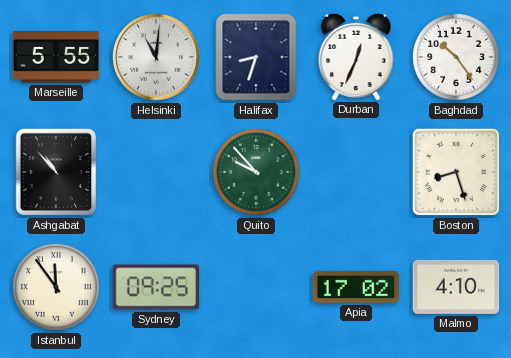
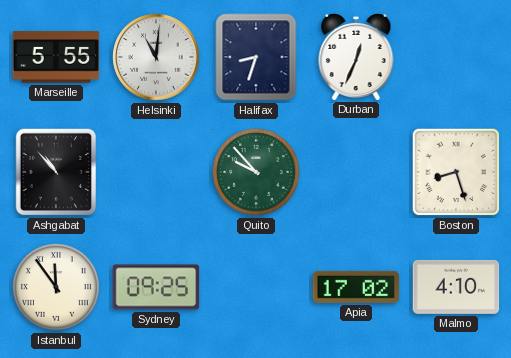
Baghdad: 10:24 -> none (456, 57)
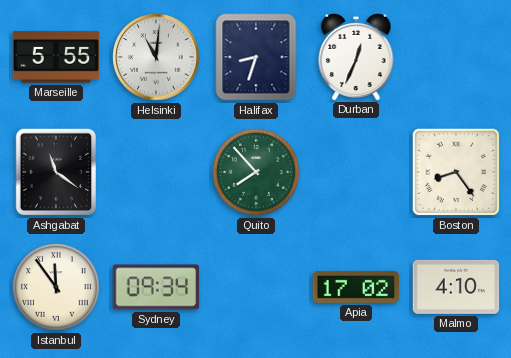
Ashgabat: 10:53 -> 11:21 (56, 172)
Quito: 9:53 -> 7:53 (256, 172)
Boston: 8:27 -> 8:24 (456, 172)
Sydney: 09:25 -> 09:34 (156, 287)
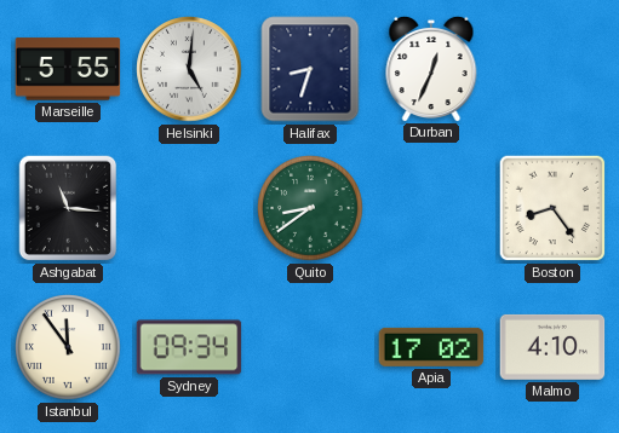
Helsinki: 11:01 -> 5:01 (189, 69)
Ashgabat: 11:21 -> 11:16 (68, 208)
Quito: 7:53 -> 8:39 (310, 208)
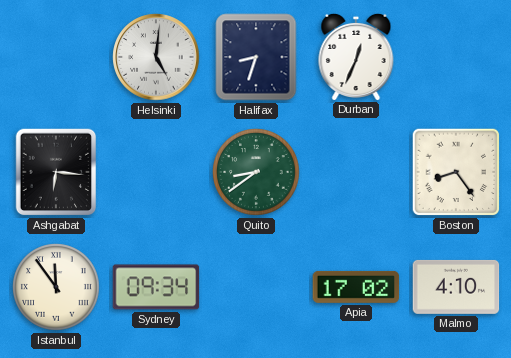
Marseille: 5:55 -> none (68, 69)
Ashgabat: 11:16 -> 6:16 (56, 172)
